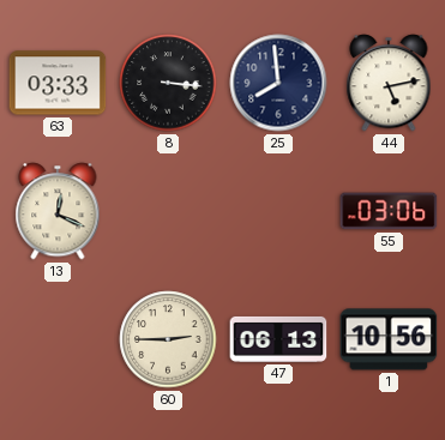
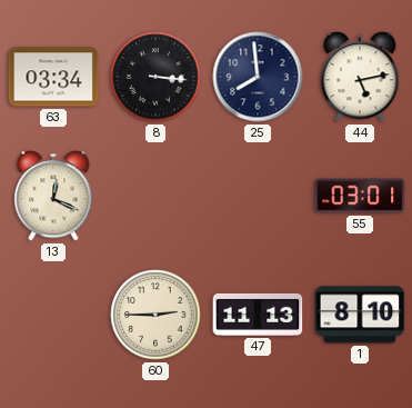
63: 03:33 -> 03:34 (53, 77)
55: 03:06 -> 03:01 (360, 196)
47: 06:13 -> 11:13 (258, 315)
1: 10:56 -> 8:10 (360, 315)
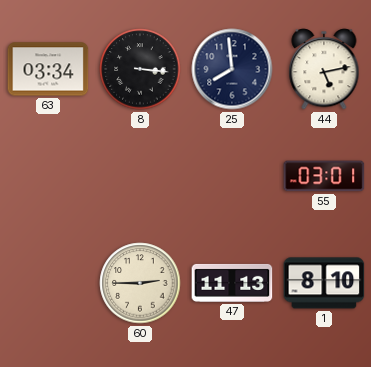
13: 12:19 -> none (53, 196)
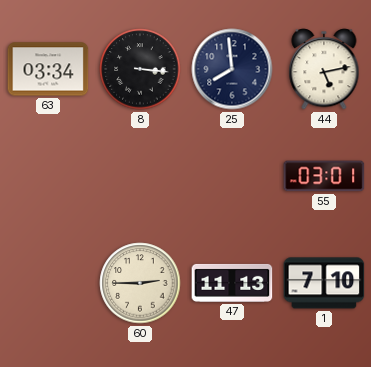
1: 8:10 -> 7:10 (324, 283)
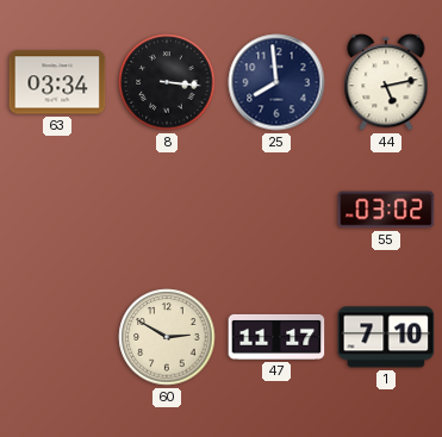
55: 03:01 -> 03:02 (386, 210)
60: 2:45 -> 2:50 (167, 337)
47: 11:13 -> 11:17 (276, 337)
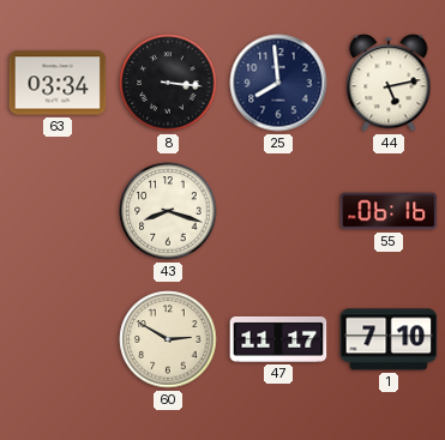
43: none -> 8:18 (168, 211)
55: 03:02 -> 06:16 (389, 211)
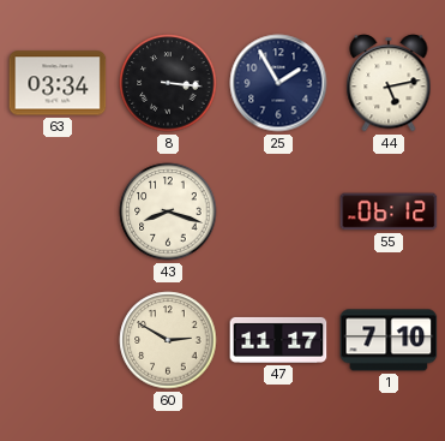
25: 7:59 -> 1:55 (278, 83)
55: 06:16 -> 06:12 (389, 211)
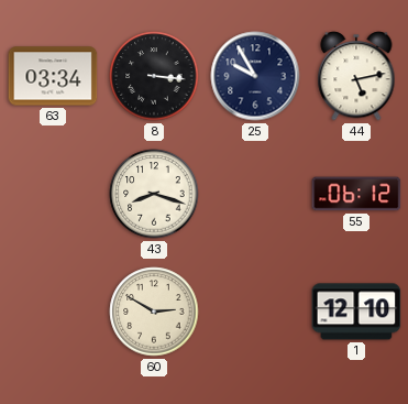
25: 1:55 -> 9:55 (255, 76)
47: 11:17 -> none (278, 340)
1: 7:10 -> 12:10 (356, 312)
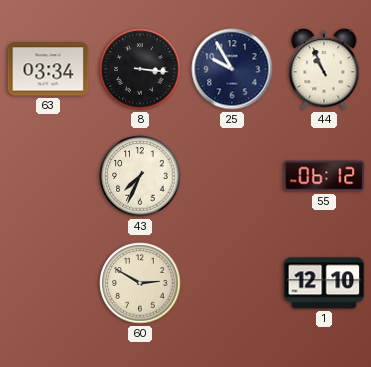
44: 5:13 -> 10:56 (324, 69)
43: 8:18 -> 7:34 (140, 176)
